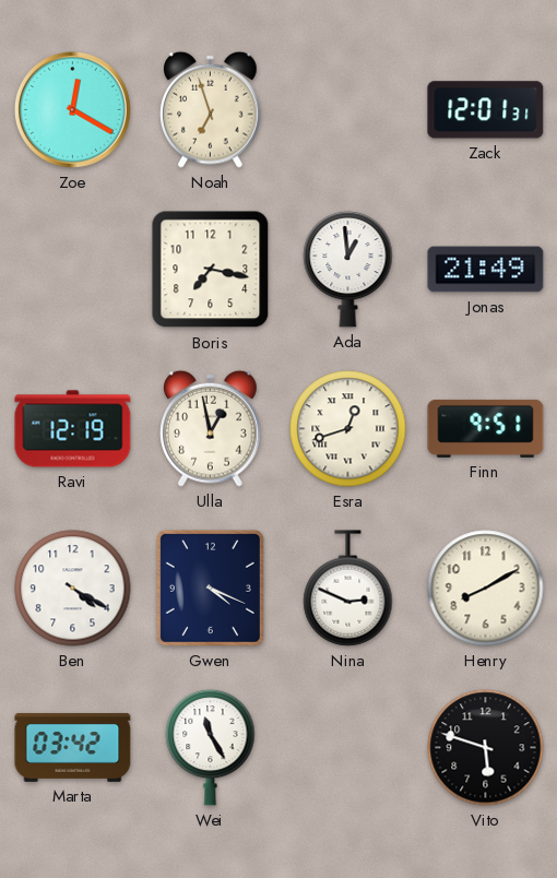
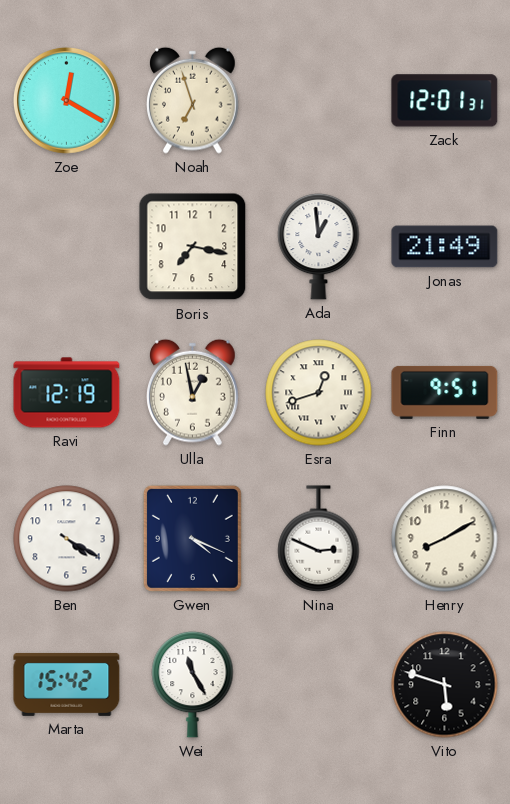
Marta: 03:42 -> 15:42 (67, 684)
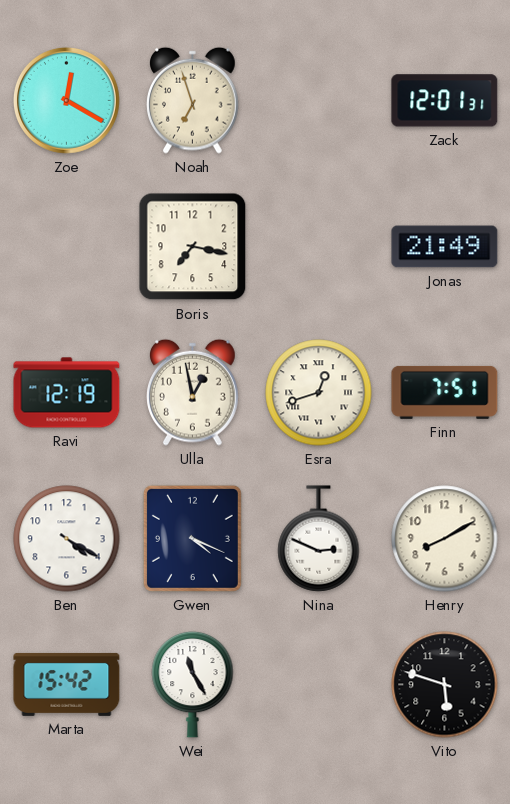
Ada: 12:59 -> none (319, 246)
Finn: 9:51 -> 7:51 (445, 392)
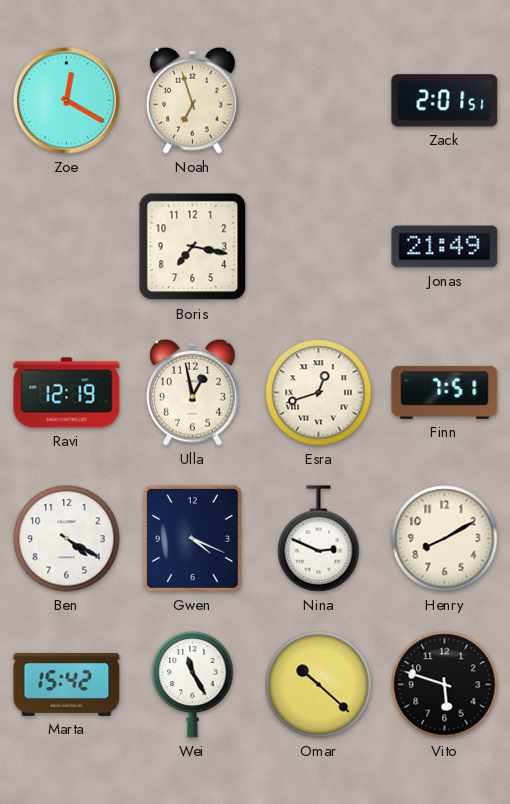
Zack: 12:01 -> 2:01 (445, 101)
Omar: none -> 10:22 (319, 685)
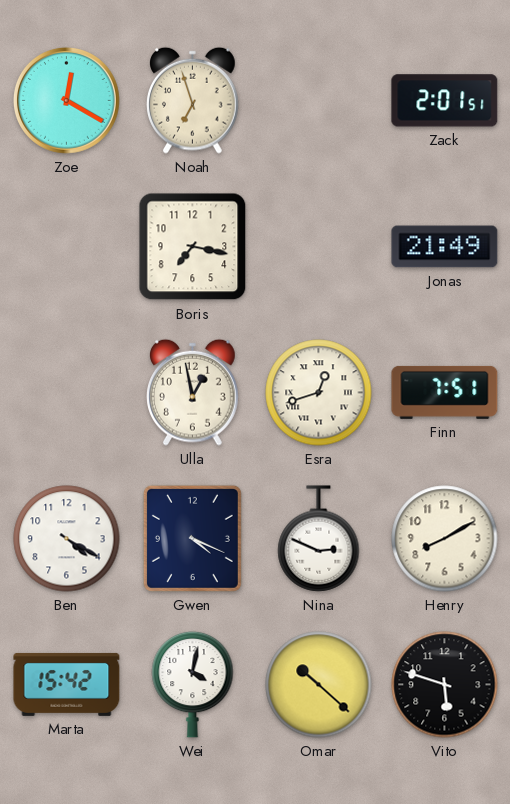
Ravi: 12:19 -> none (67, 393)
Wei: 11:25 -> 4:02 (193, 684)
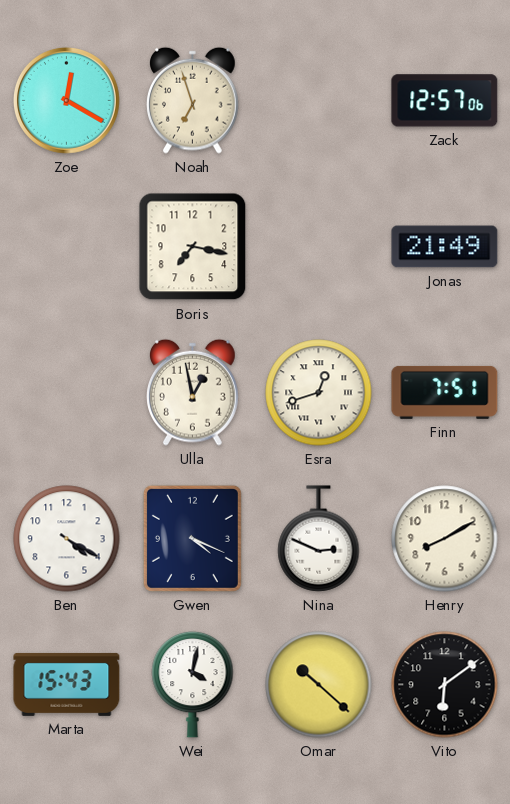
Zack: 2:01 -> 12:57 (445, 101)
Marta: 15:42 -> 15:43 (67, 684)
Vito: 5:48 -> 6:09 (445, 685)
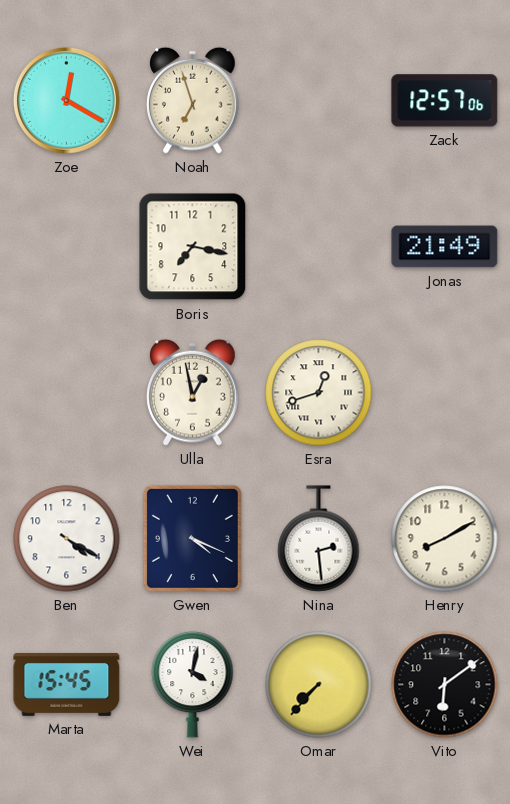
Finn: 7:51 -> none (445, 392)
Nina: 2:49 -> 2:29 (319, 539)
Marta: 15:43 -> 15:45 (67, 684)
Omar: 10:22 -> 7:37 (319, 685)
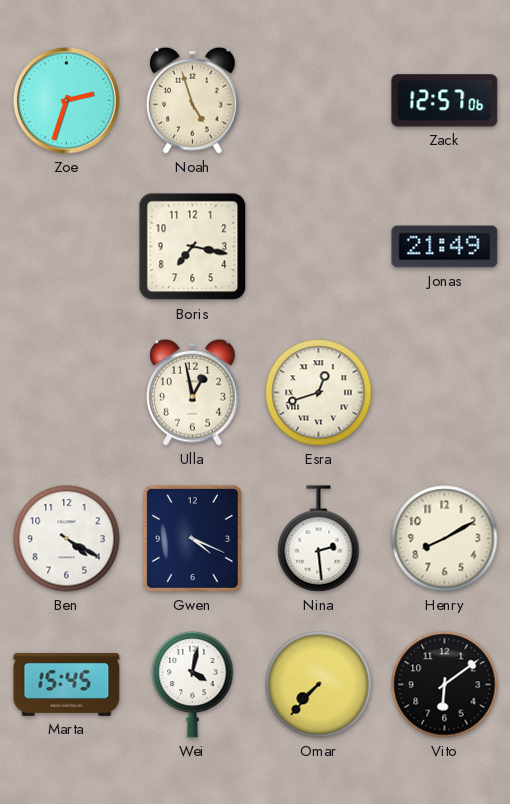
Zoe: 12:20 -> 2:33 (66, 100)
Noah: 6:57 -> 4:57 (193, 100)
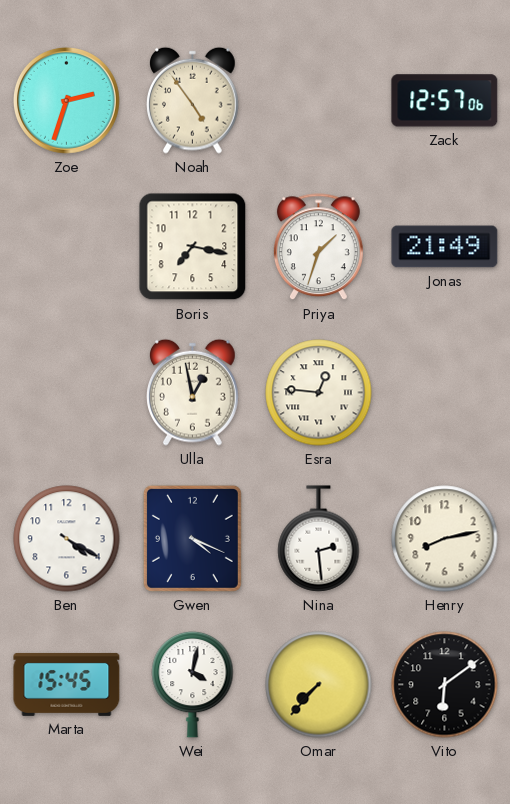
Noah: 4:57 -> 4:54 (193, 100)
Priya: none -> 1:33 (318, 247)
Esra: 12:42 -> 12:46 (319, 393)
Henry: 8:10 -> 8:13 (445, 539)
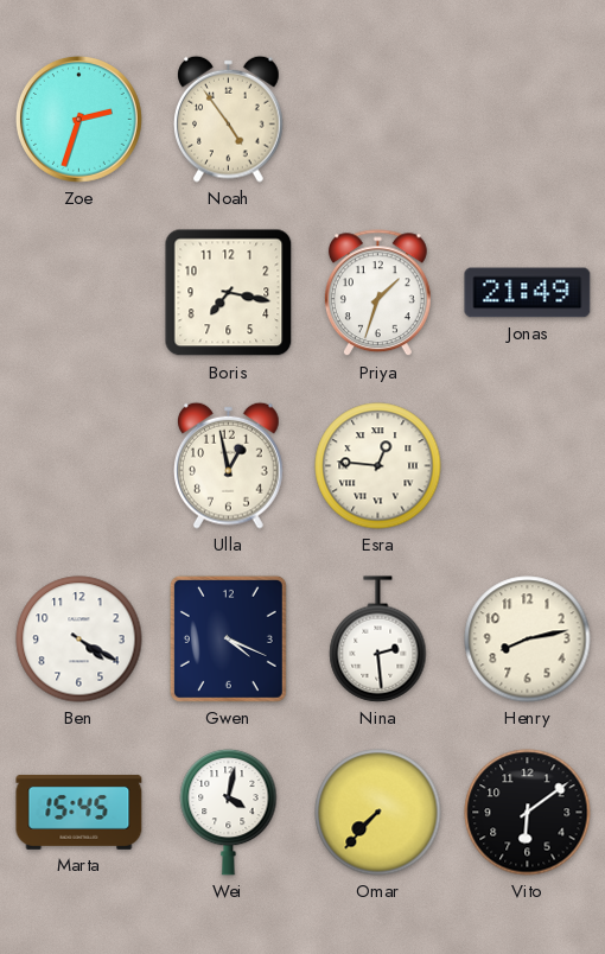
Zack: 12:57 -> none (445, 101)
